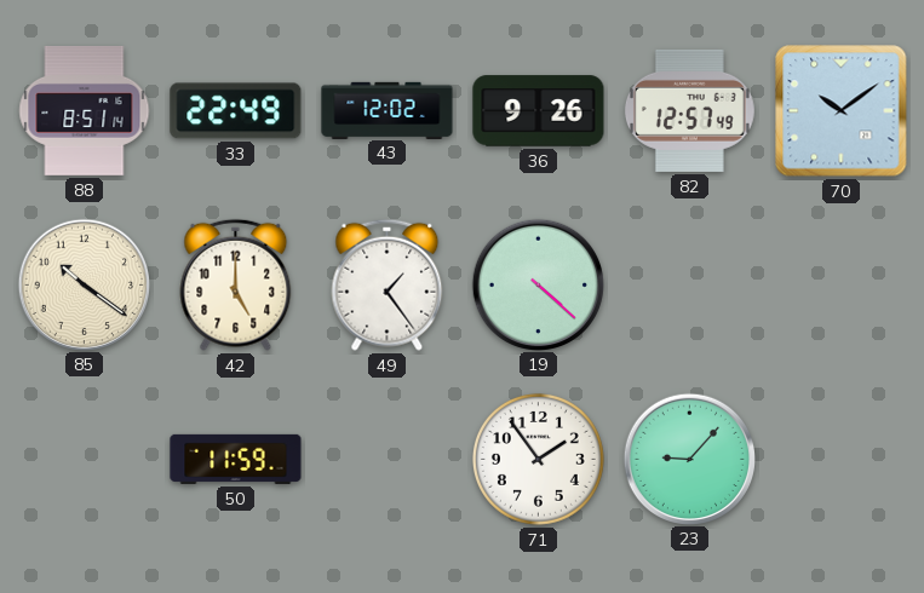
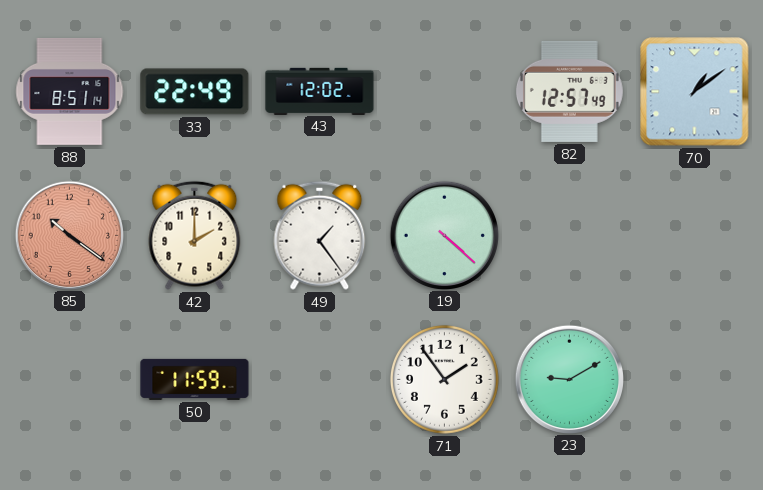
36: 9:26 -> none (539, 111)
70: 10:09 -> 1:09 (695, 92)
85 dial: cream -> salmon (69, 235)
42: 5:00 -> 2:00 (195, 235)
23: 9:07 -> 9:10 (569, 379)
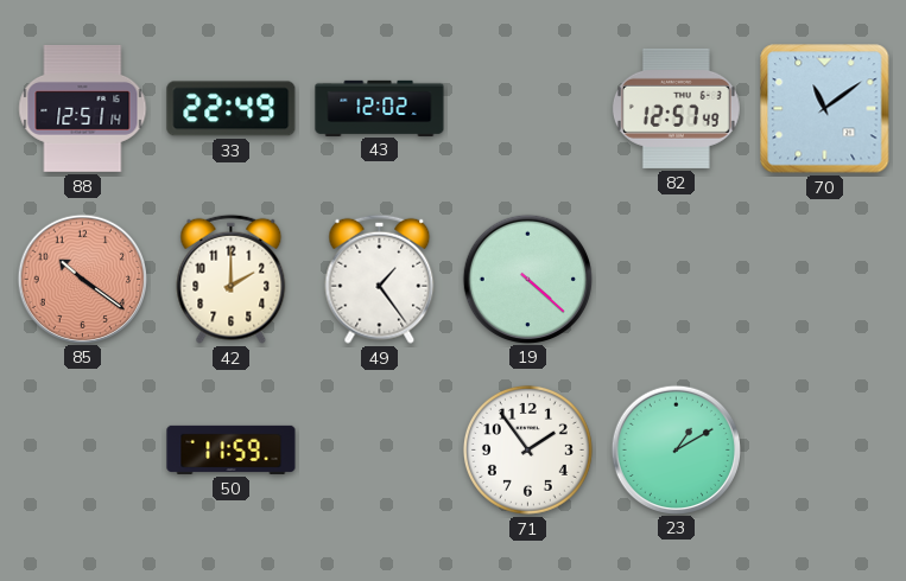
88: 8:51 -> 12:51 (83, 108)
70: 1:09 -> 11:09 (825, 109)
23: 9:10 -> 1:10 (676, 449)
